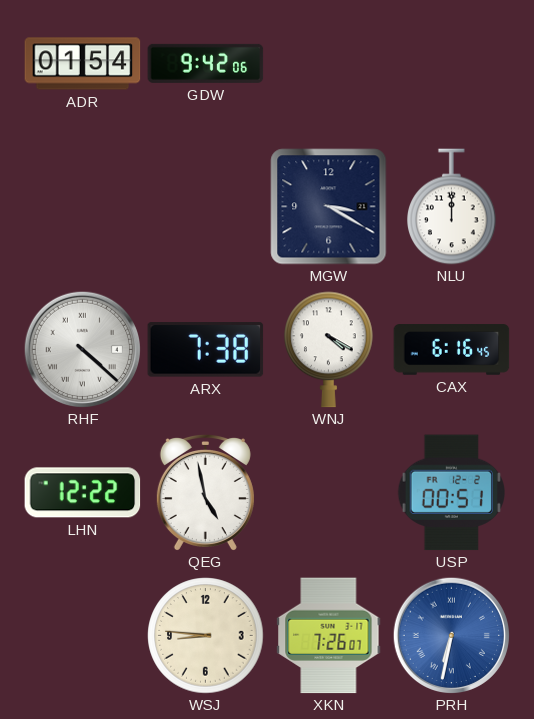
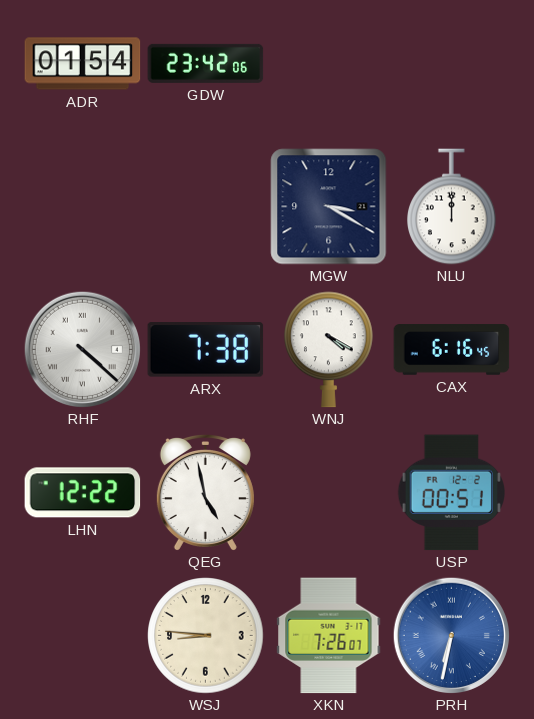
GDW: 9:42 -> 23:42 (206, 63)
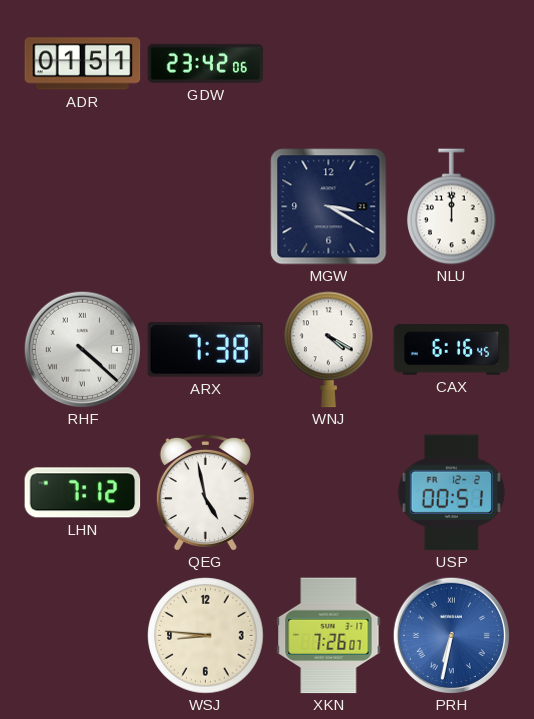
ADR: 01:54 -> 01:51 (83, 64)
LHN: 12:22 -> 7:12 (83, 493)
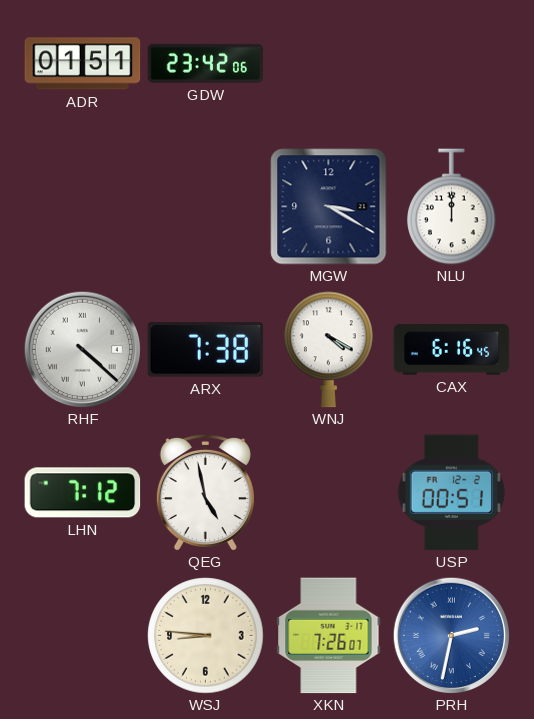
PRH: 6:32 -> 2:32 (451, 635)
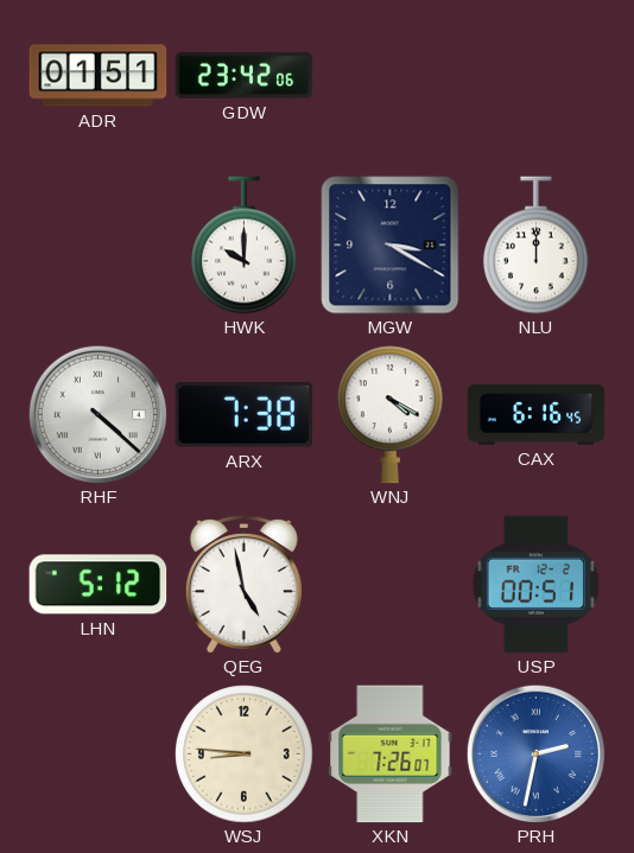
HWK: none -> 10:00 (245, 246)
LHN: 7:12 -> 5:12 (99, 585)
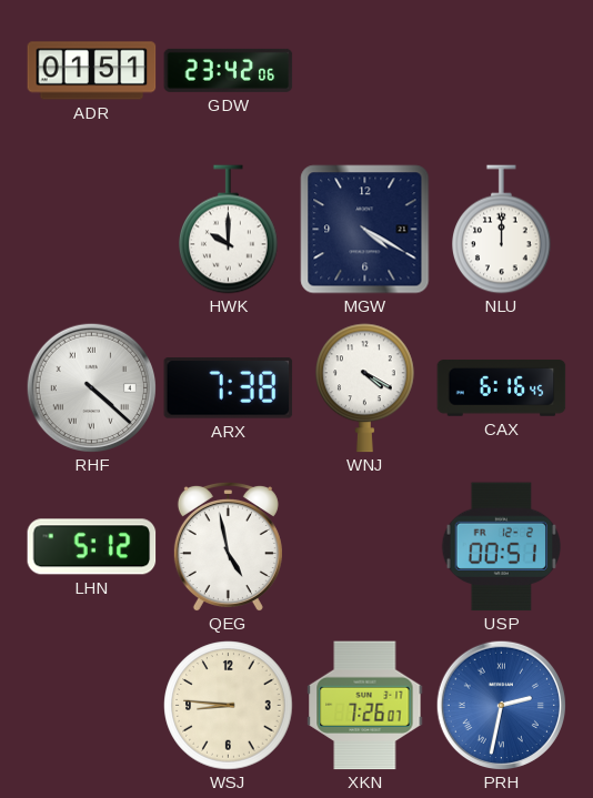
MGW: 3:20 -> 4:20 (365, 230)
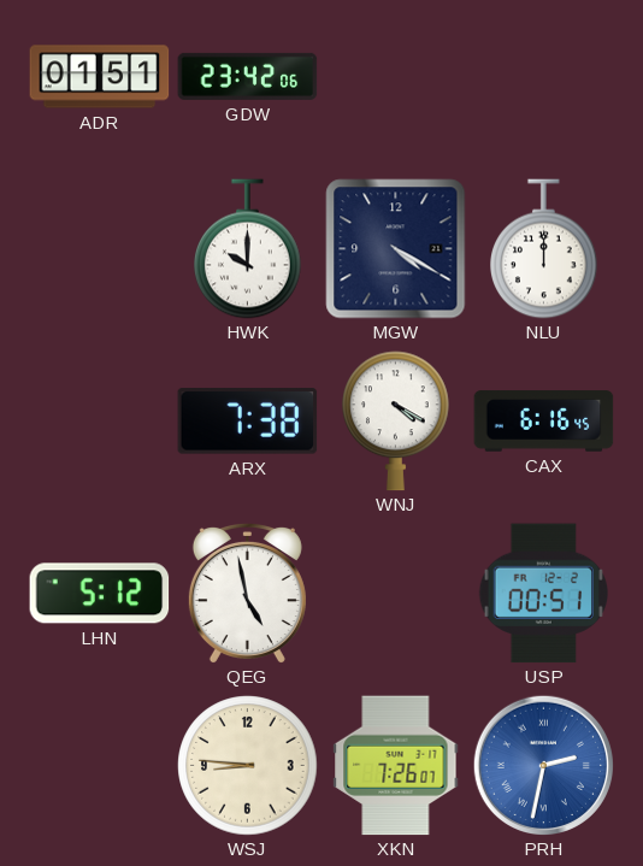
RHF: 4:22 -> none (91, 387)
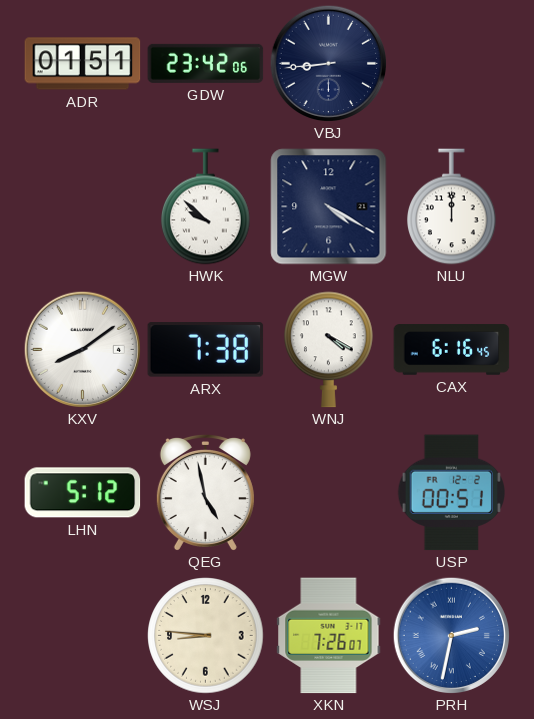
VBJ: none -> 8:44 (328, 63)
HWK: 10:00 -> 9:52 (206, 207)
KXV: none -> 8:09 (82, 349)
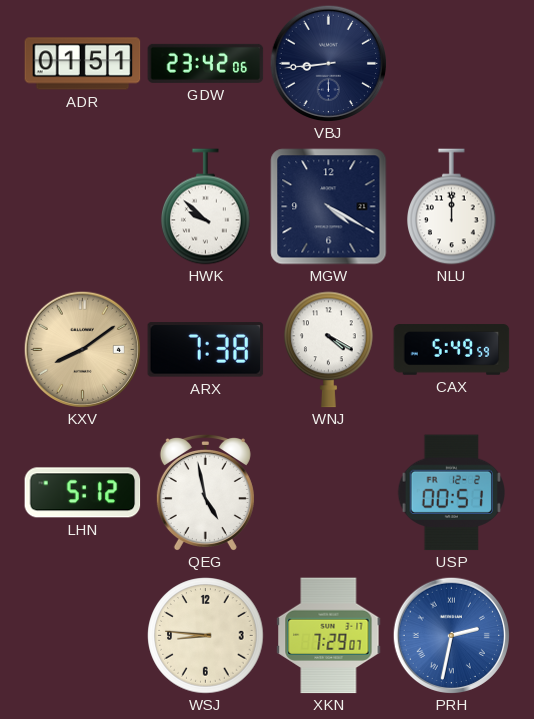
KXV dial: white -> champagne (82, 349)
CAX: 6:16 -> 5:49 (452, 350)
XKN: 7:26 -> 7:29 (329, 636)
